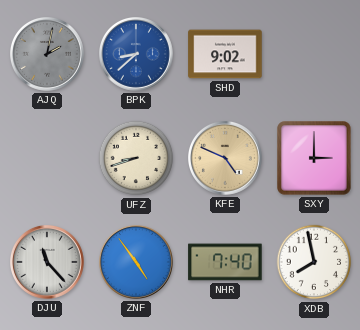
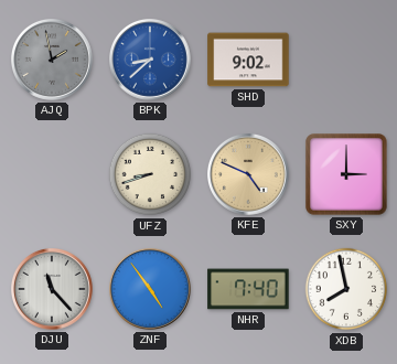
AJQ: 2:02 -> 1:58 (53, 61)
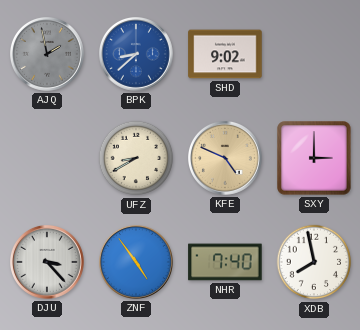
UFZ: 8:42 -> 8:40 (136, 158)
DJU: 11:23 -> 3:23 (48, 263)
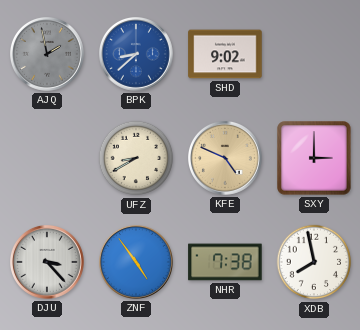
NHR: 7:40 -> 7:38 (225, 262)
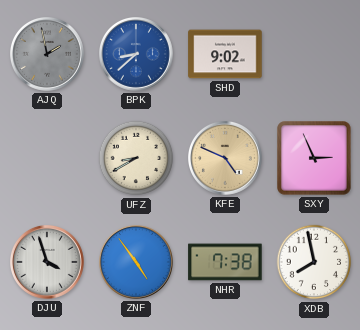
SXY: 3:00 -> 2:56 (314, 158)
DJU: 3:23 -> 3:57 (48, 263)
